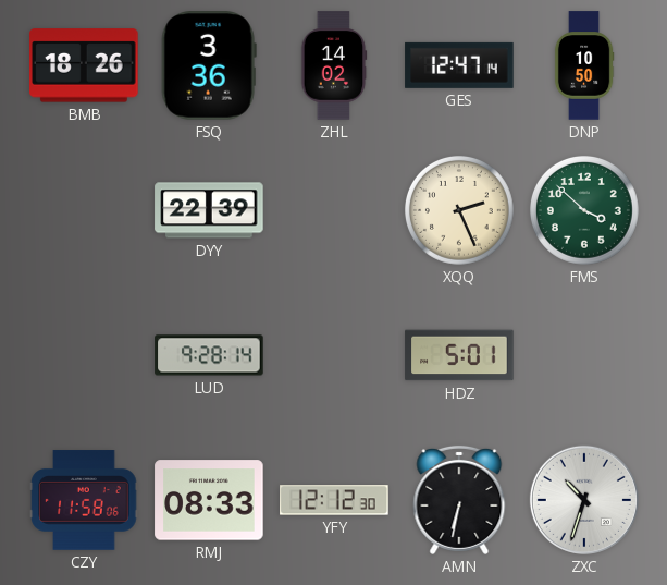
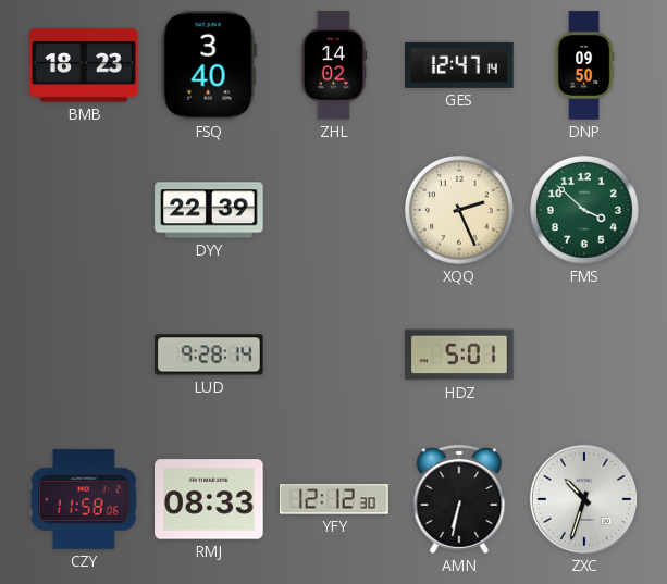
BMB: 18:26 -> 18:23 (84, 65)
FSQ: 3:36 -> 3:40 (209, 65)
DNP: 10:50 -> 09:50 (584, 65)
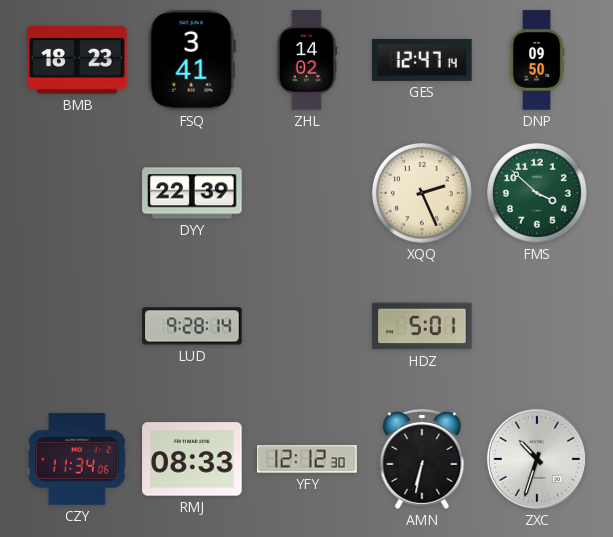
FSQ: 3:40 -> 3:41 (192, 60)
CZY: 11:58 -> 11:34 (77, 459)
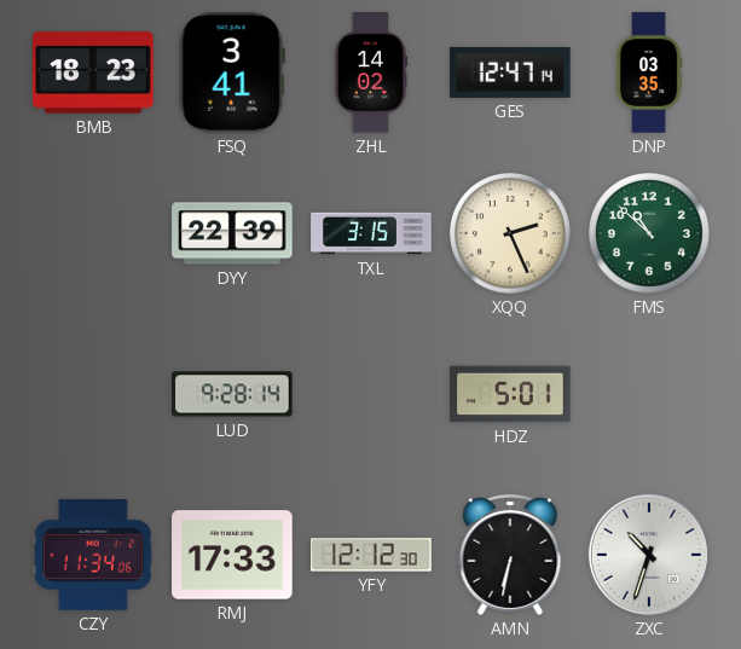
DNP: 09:50 -> 03:35 (649, 73)
TXL: none -> 3:15 (371, 233)
FMS: 3:52 -> 10:52 (649, 233)
RMJ: 08:33 -> 17:33 (232, 555)
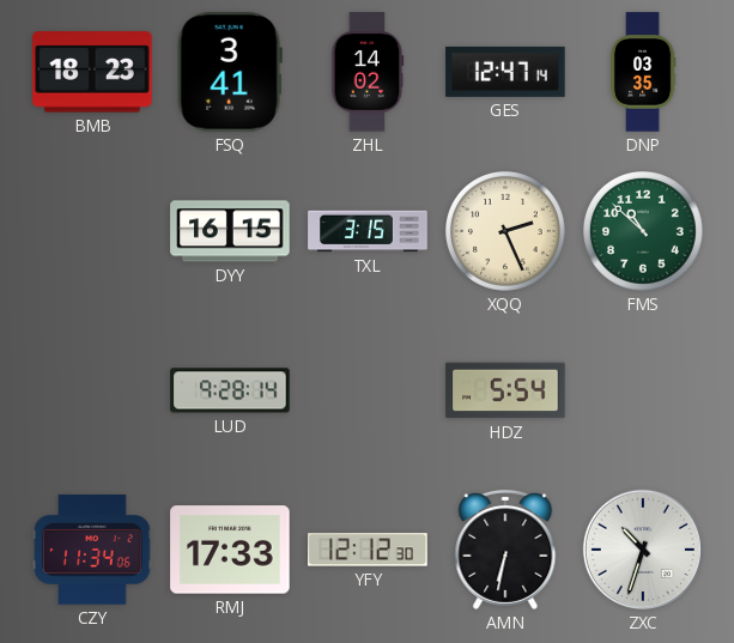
DYY: 22:39 -> 16:15 (230, 231)
HDZ: 5:01 -> 5:54 (505, 390)
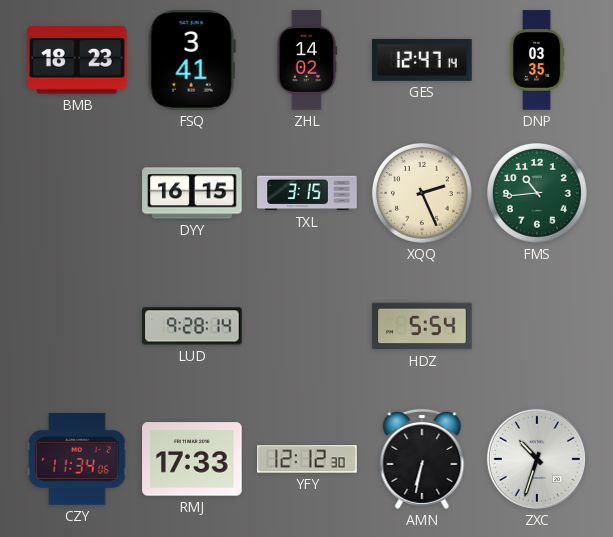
FMS: 10:52 -> 10:44 (537, 193)
